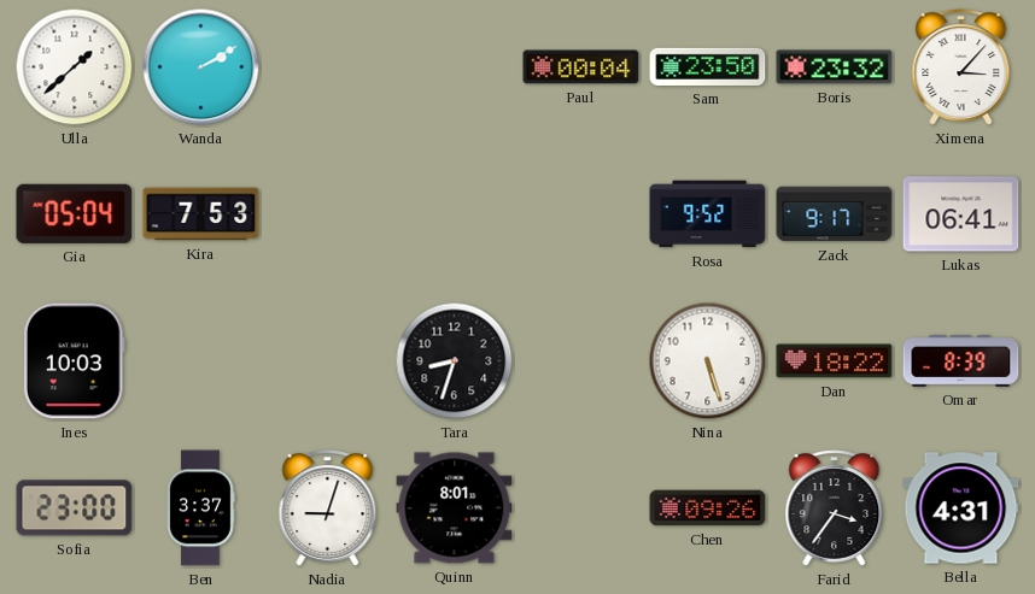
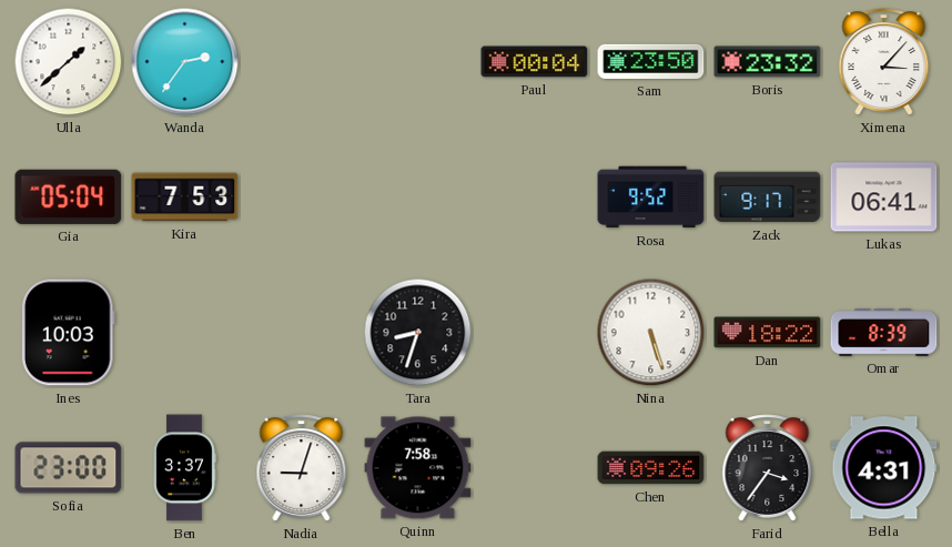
Wanda: 2:10 -> 2:36 (185, 62)
Quinn: 8:01 -> 7:58 (418, 468)
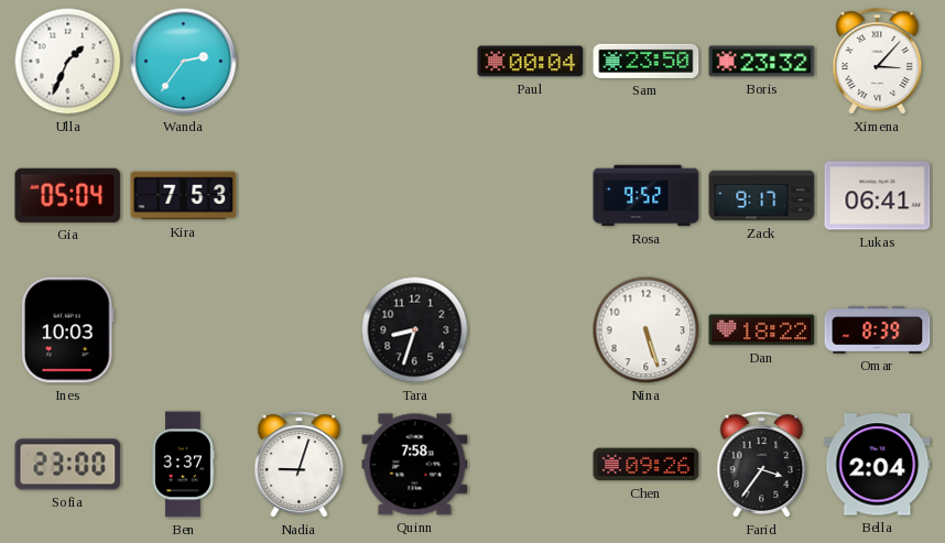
Ulla: 1:38 -> 1:34 (68, 62)
Bella: 4:31 -> 2:04 (878, 465)
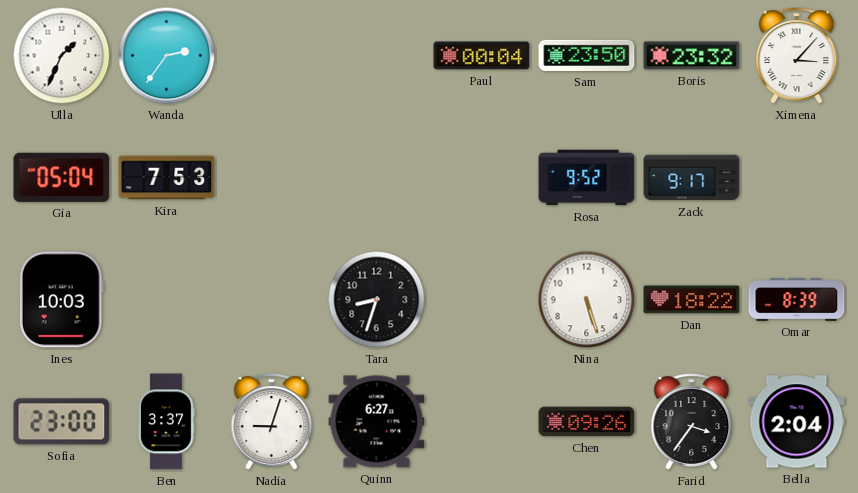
Lukas: 06:41 -> none (878, 196)
Quinn: 7:58 -> 6:27 (377, 422)
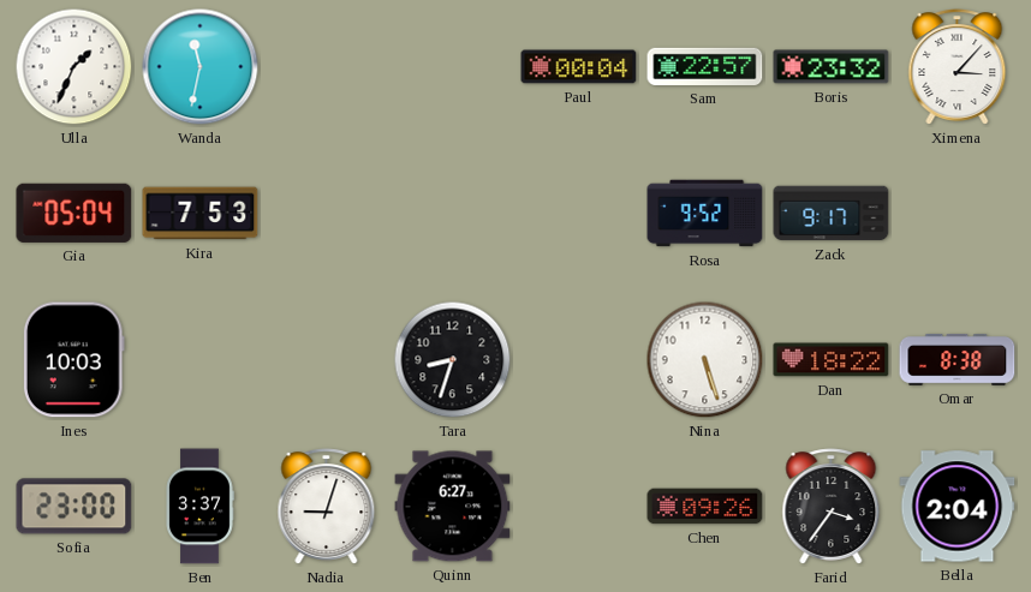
Wanda: 2:36 -> 11:32 (201, 67)
Sam: 23:50 -> 22:57 (705, 66)
Omar: 8:39 -> 8:38 (958, 359)
